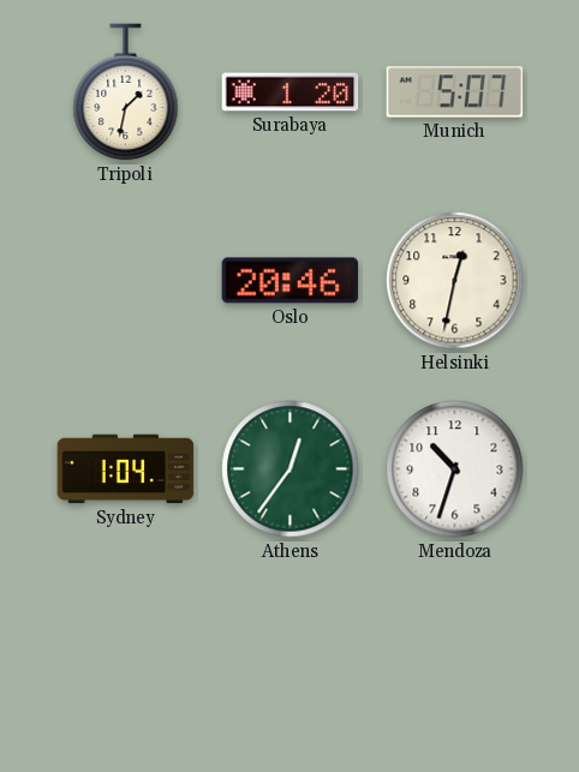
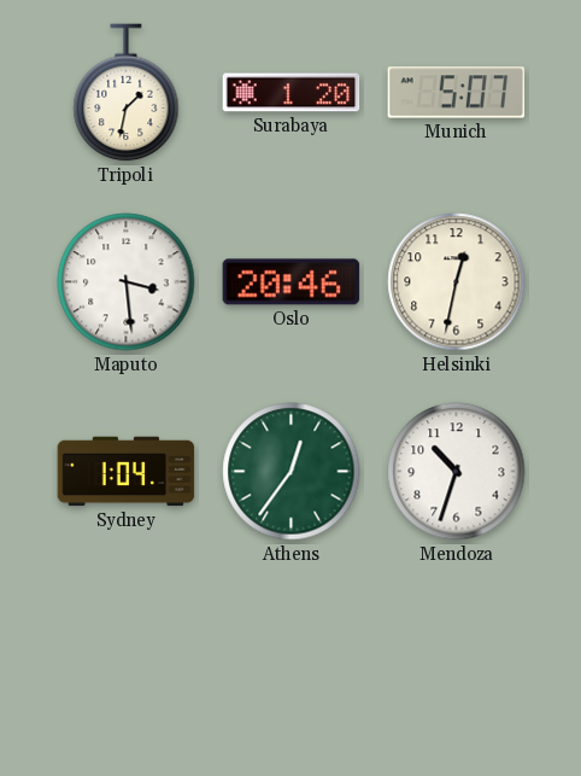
Maputo: none -> 3:29 (127, 282)
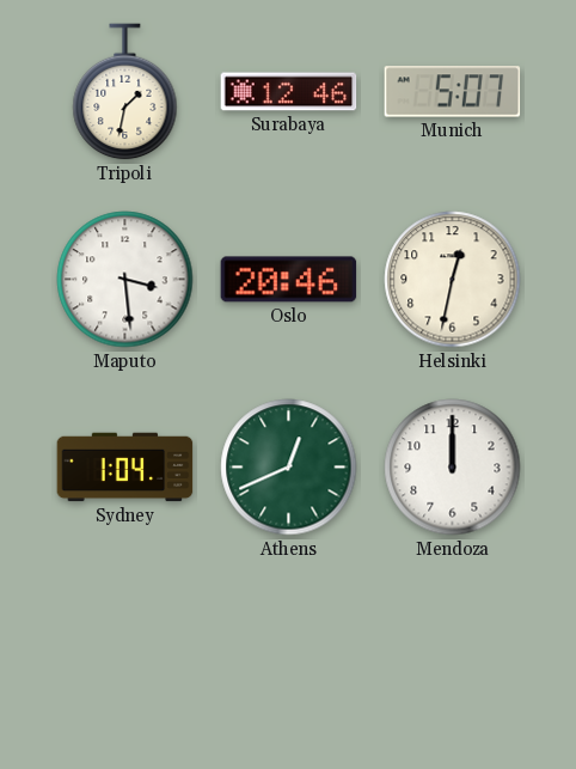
Surabaya: 1:20 -> 12:46 (289, 92)
Athens: 12:36 -> 12:41 (289, 468)
Mendoza: 10:33 -> 12:00 (453, 468)
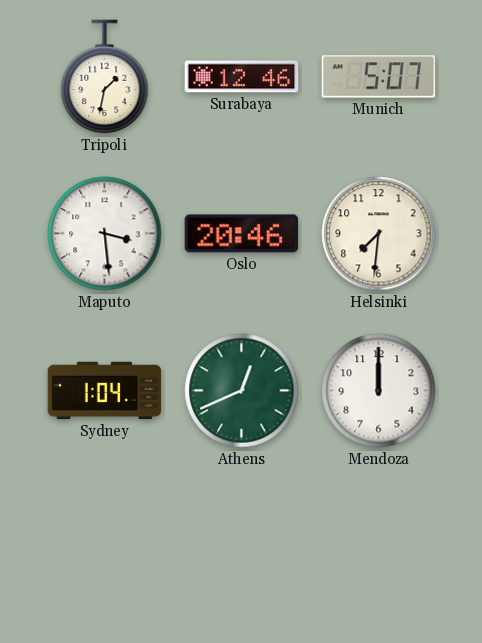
Helsinki: 12:32 -> 7:31 (379, 234)
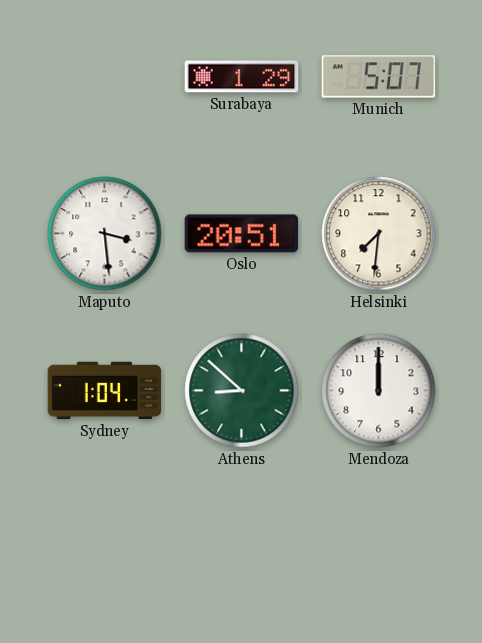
Tripoli: 1:32 -> none (105, 77)
Surabaya: 12:46 -> 1:29 (242, 77)
Oslo: 20:46 -> 20:51 (242, 234)
Athens: 12:41 -> 8:52 (242, 391)
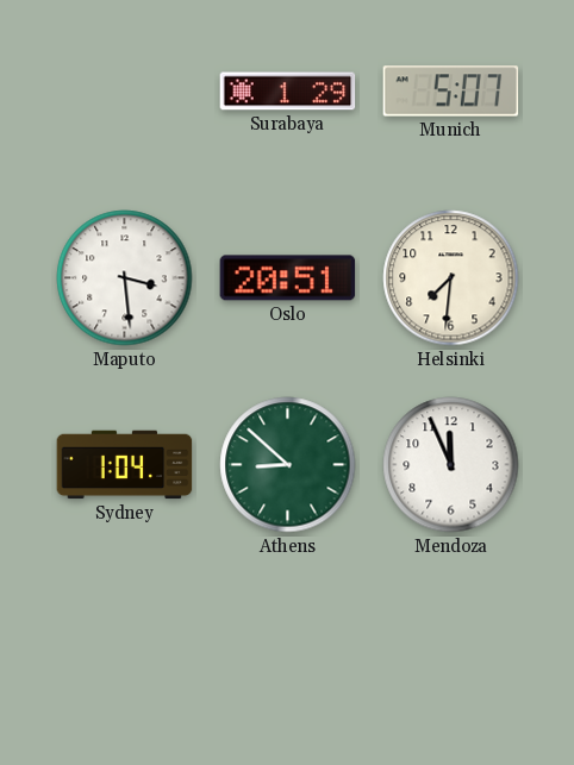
Mendoza: 12:00 -> 11:56 (451, 465)
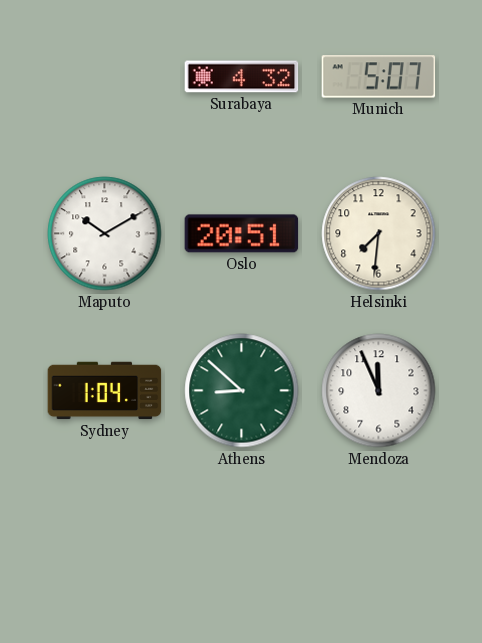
Surabaya: 1:29 -> 4:32 (242, 77)
Maputo: 3:29 -> 10:10 (105, 234)
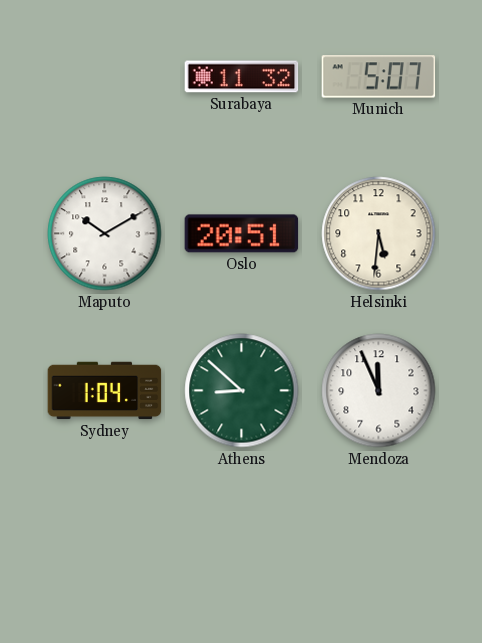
Surabaya: 4:32 -> 11:32 (242, 77)
Helsinki: 7:31 -> 5:31 (379, 234)
